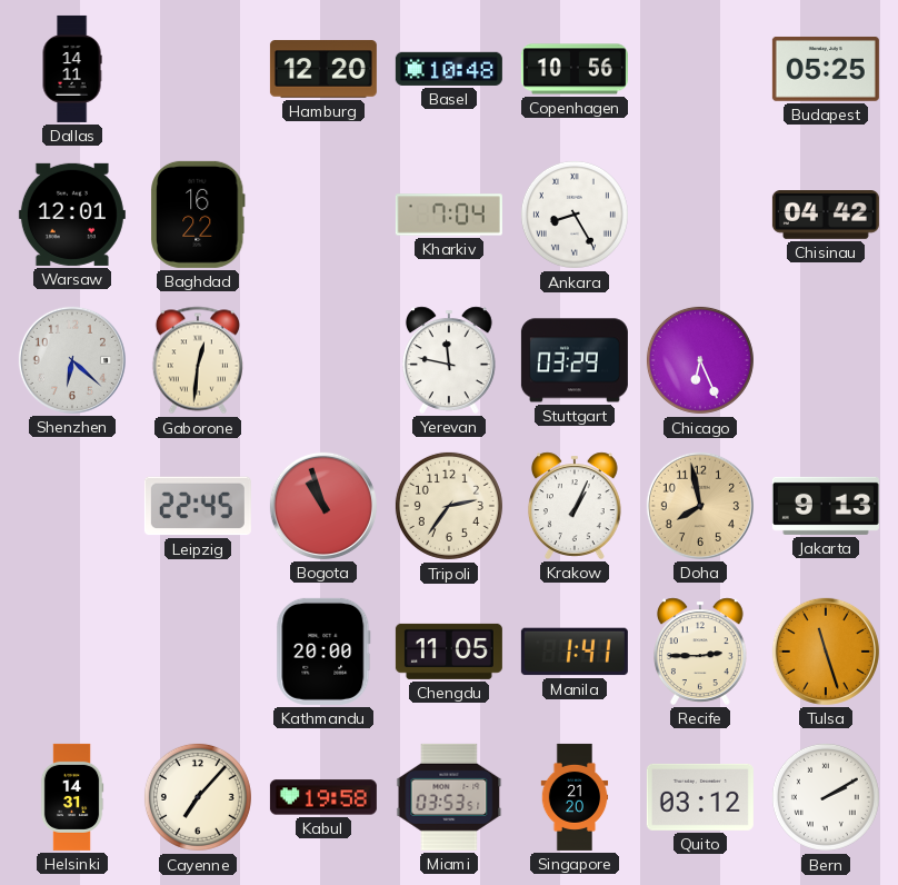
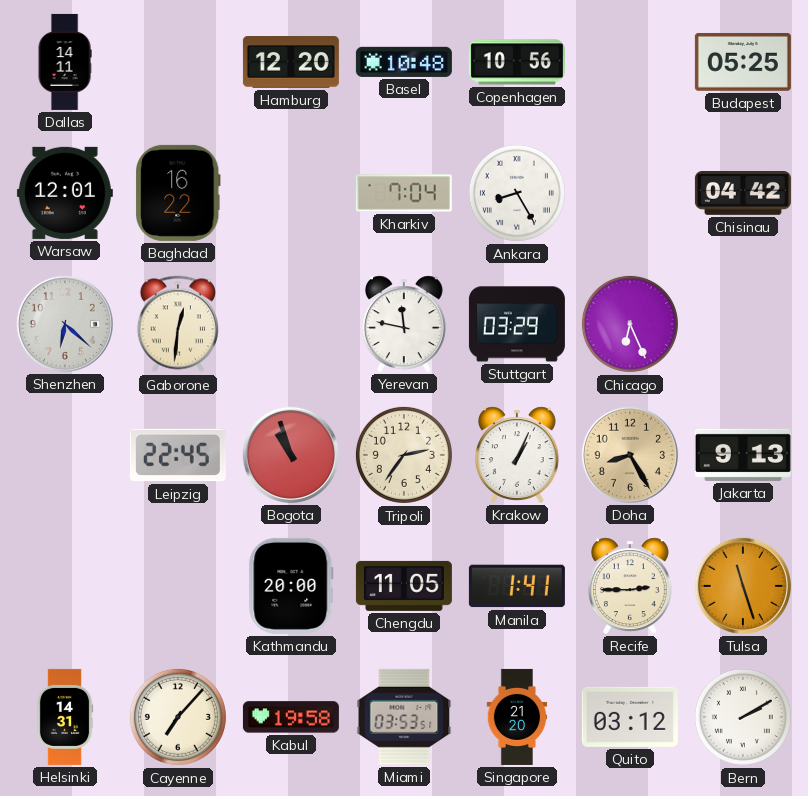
Doha: 7:58 -> 8:25 (630, 455)
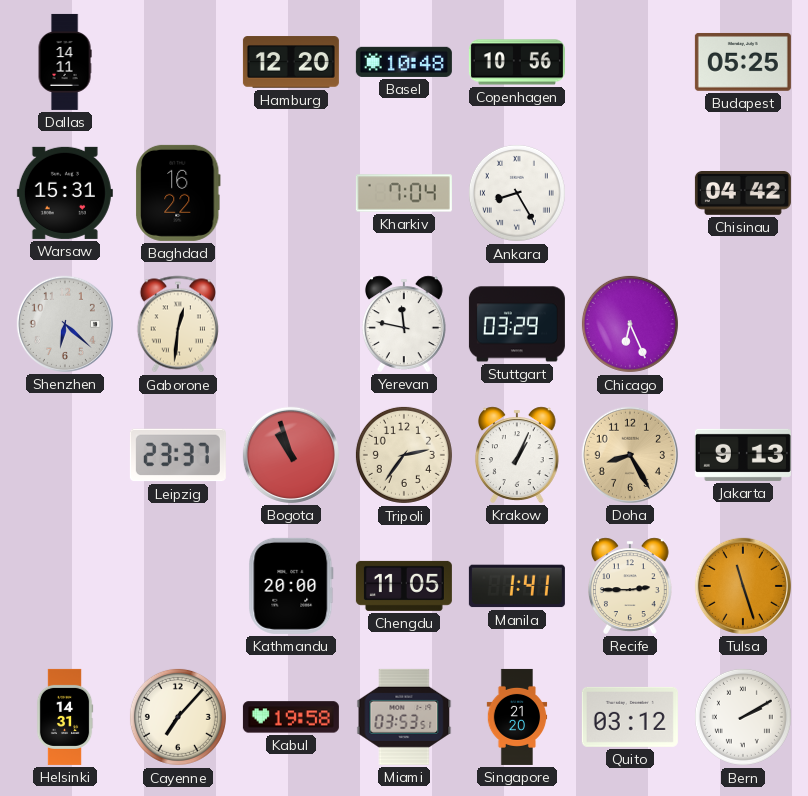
Warsaw: 12:01 -> 15:31 (65, 193)
Leipzig: 22:45 -> 23:37 (178, 455)
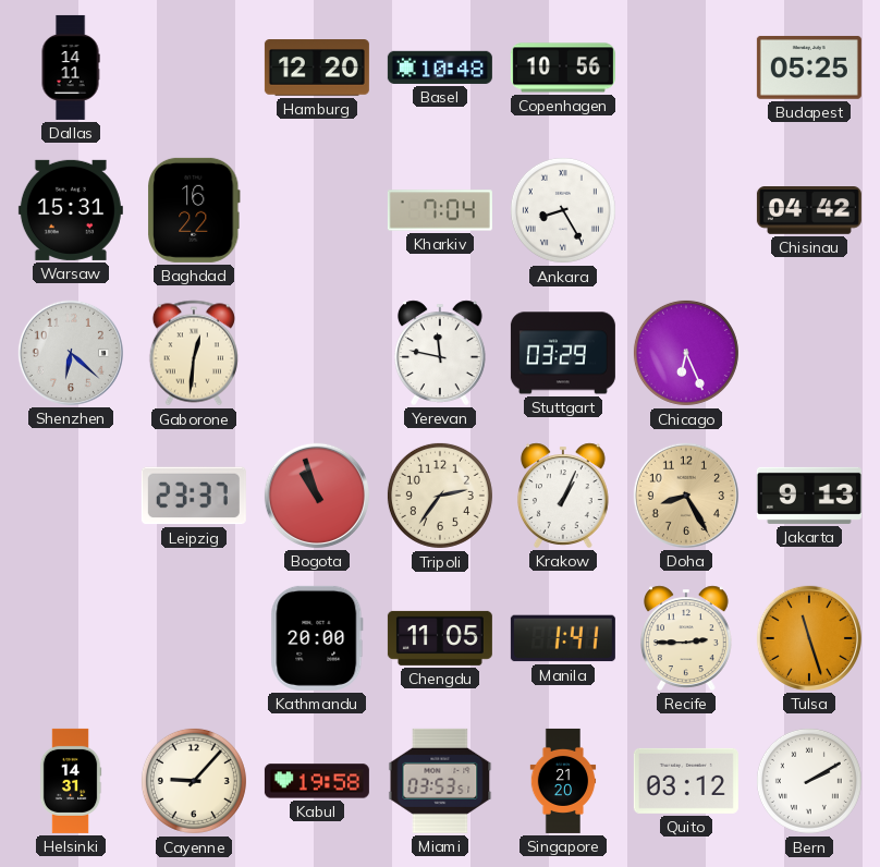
Cayenne: 7:07 -> 9:07 (194, 781)
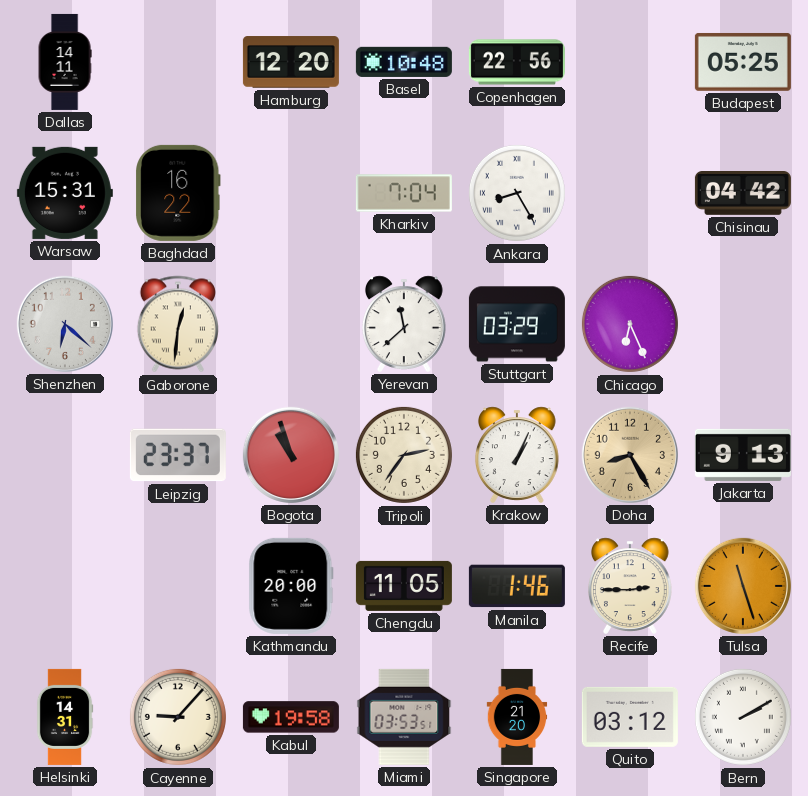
Copenhagen: 10:56 -> 22:56 (517, 62)
Yerevan: 11:47 -> 11:38 (404, 324)
Manila: 1:41 -> 1:46 (517, 586)
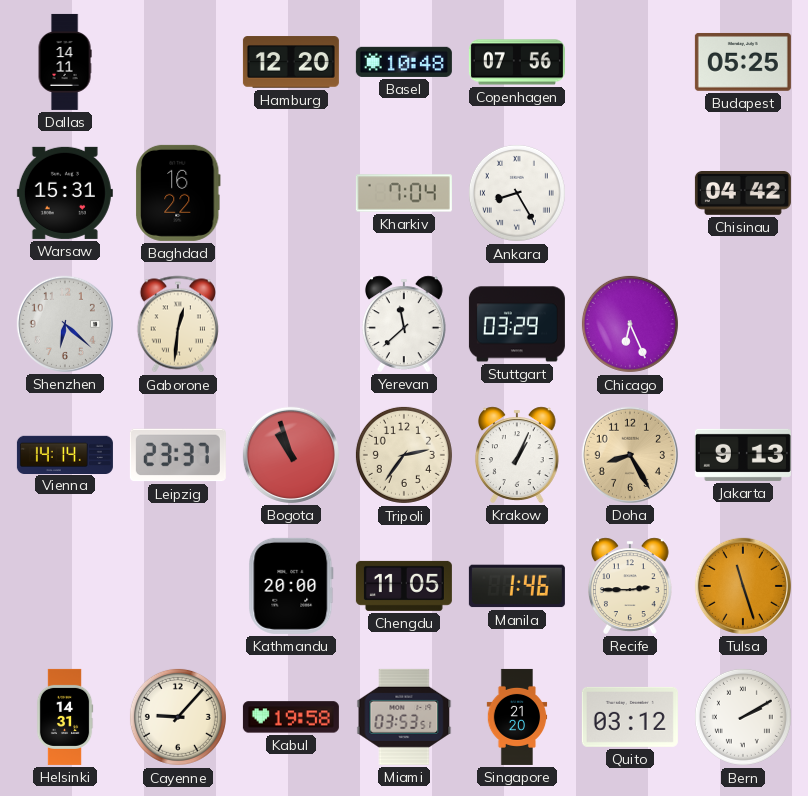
Copenhagen: 22:56 -> 07:56 (517, 62)
Vienna: none -> 14:14 (65, 454)
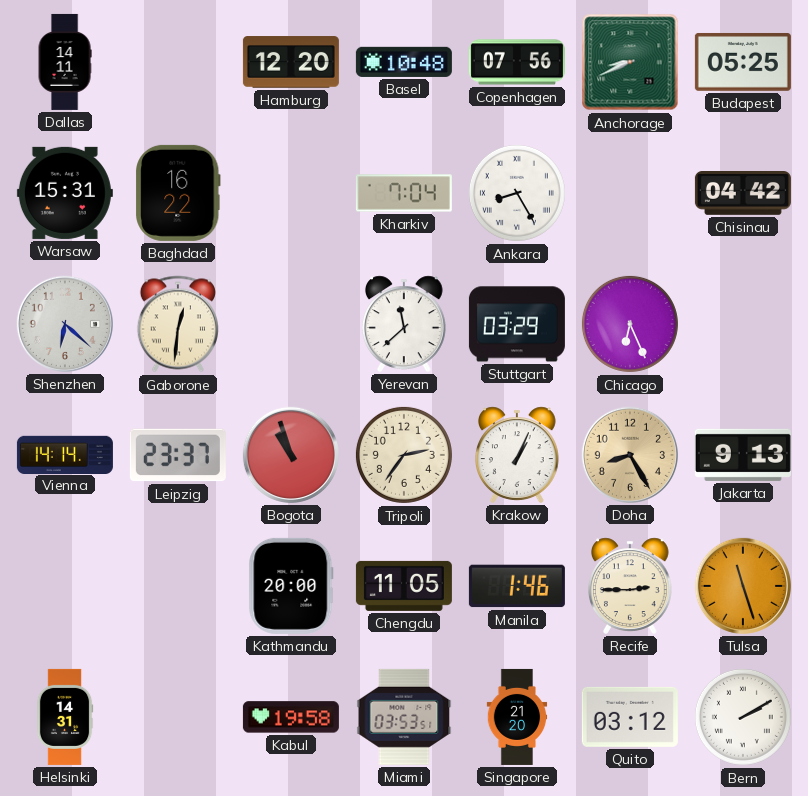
Anchorage: none -> 8:41 (630, 62)
Cayenne: 9:07 -> none (178, 717)
